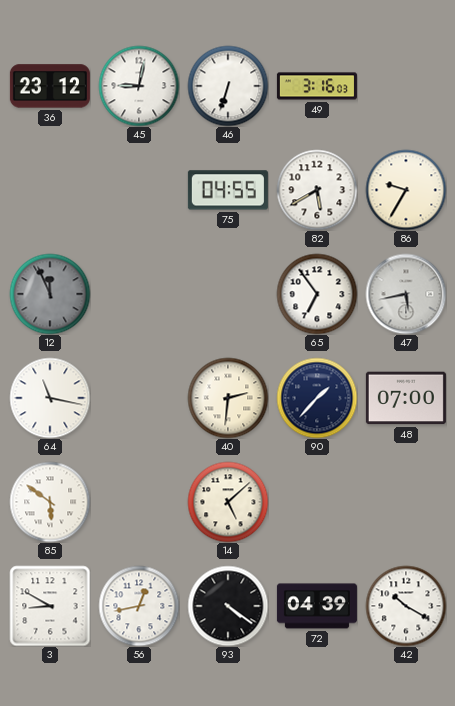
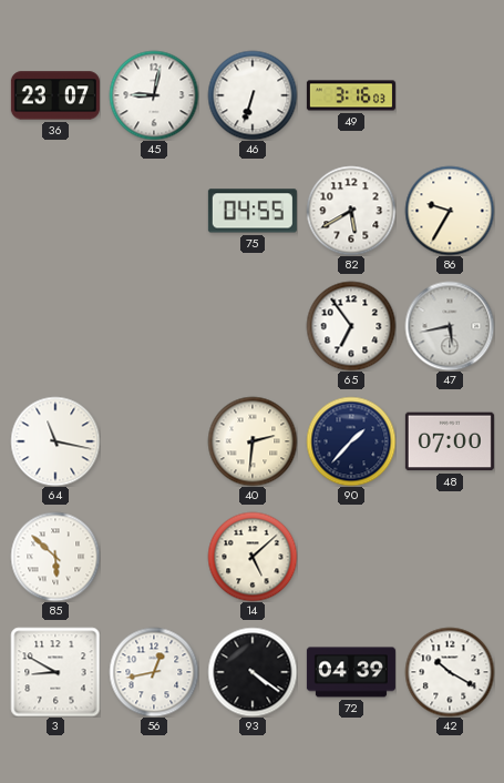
36: 23:12 -> 23:07 (55, 95)
12: 11:56 -> none (50, 294)
85: 5:51 -> 5:52 (55, 557)
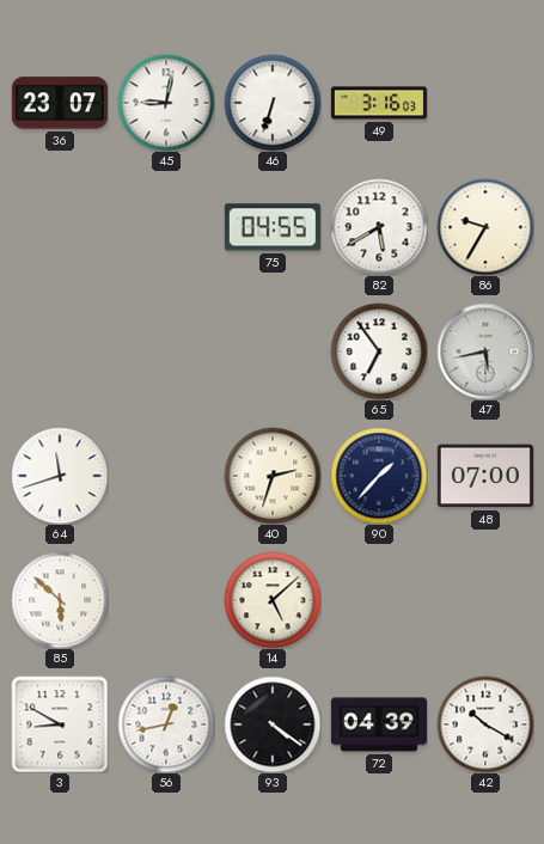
64: 11:17 -> 11:42 (60, 476)
40: 2:31 -> 2:33 (273, 476)
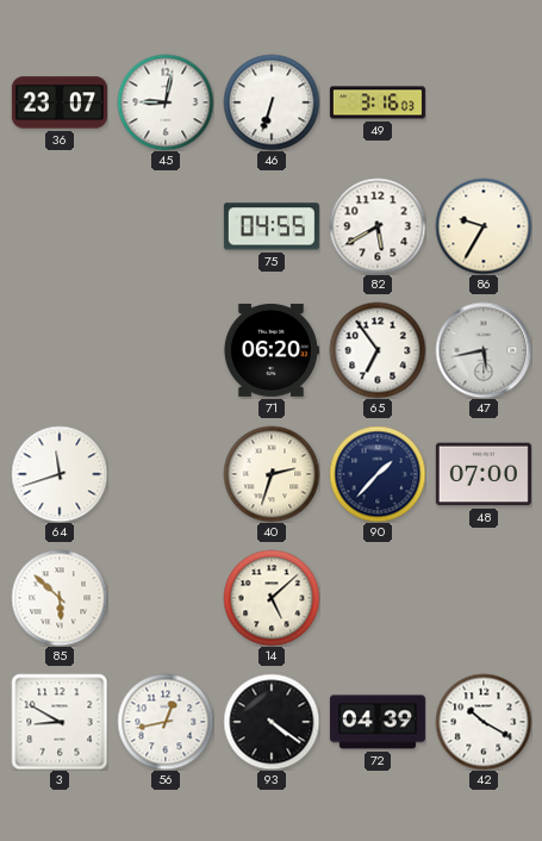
71: none -> 06:20 (272, 350)
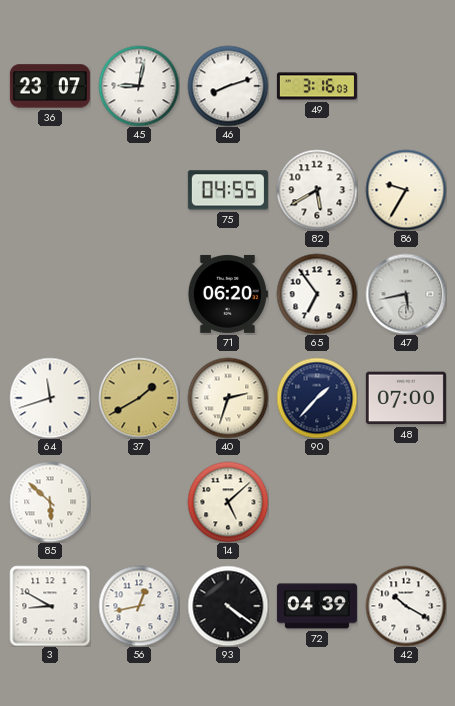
46: 6:33 -> 8:12 (228, 86)
37: none -> 1:40 (139, 398)
